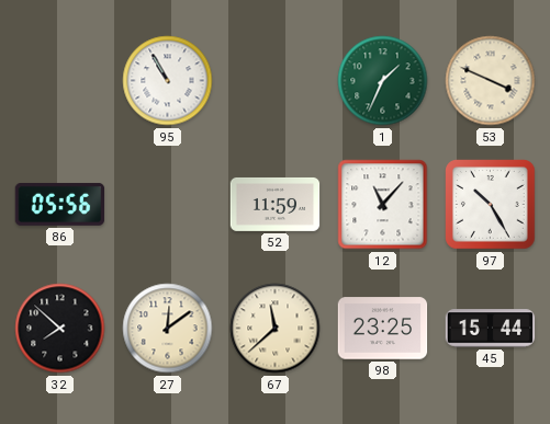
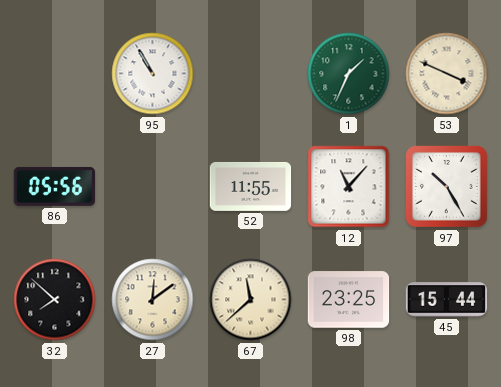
52: 11:59 -> 11:55 (251, 186)
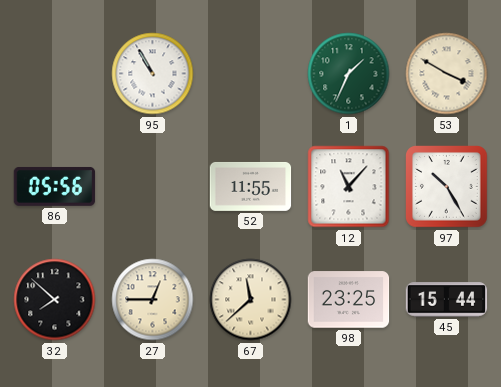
53: 3:49 -> 3:50 (447, 74)
27: 12:09 -> 12:45 (153, 300)
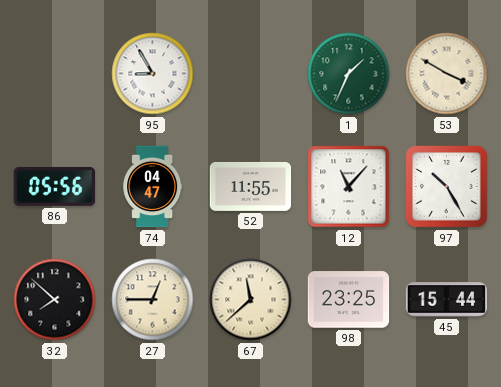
95: 10:55 -> 8:55 (153, 74)
74: none -> 04:47 (153, 187)
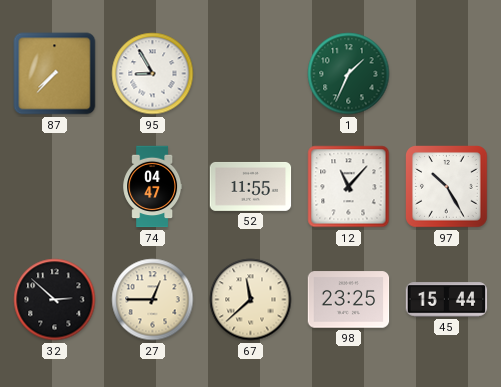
87: none -> 7:37 (55, 74)
53: 3:50 -> none (447, 74)
86: 05:56 -> none (55, 187)
32: 7:52 -> 2:52 (55, 300)
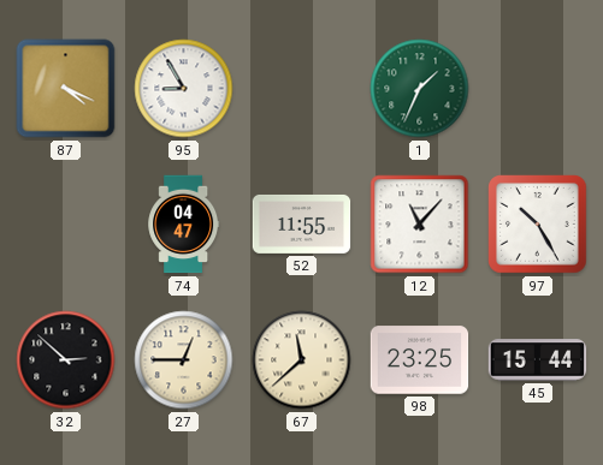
87: 7:37 -> 4:19 (66, 89)
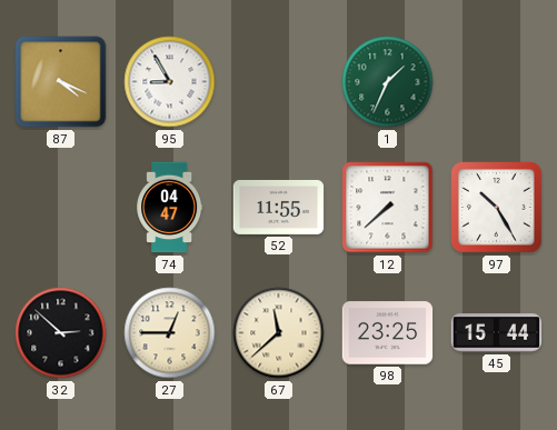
12: 11:07 -> 7:38 (388, 208)
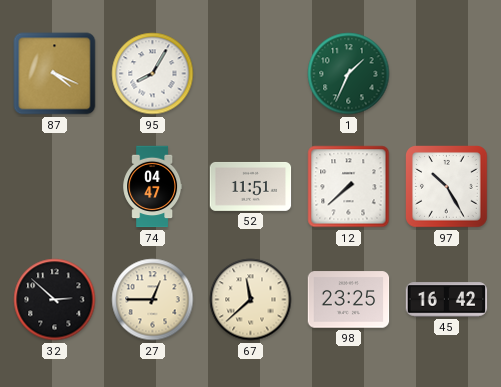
95: 8:55 -> 8:05 (153, 74)
52: 11:55 -> 11:51 (251, 186)
45: 15:44 -> 16:42 (447, 300)
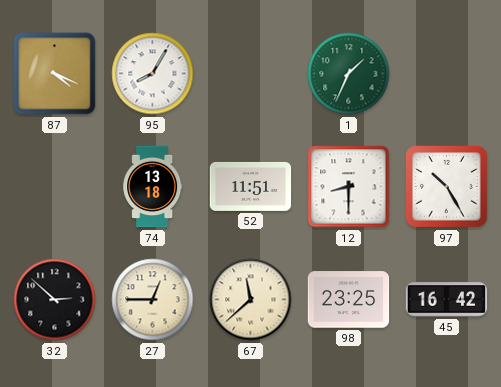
74: 04:47 -> 13:18 (153, 187)
12: 7:38 -> 8:30 (349, 187)
